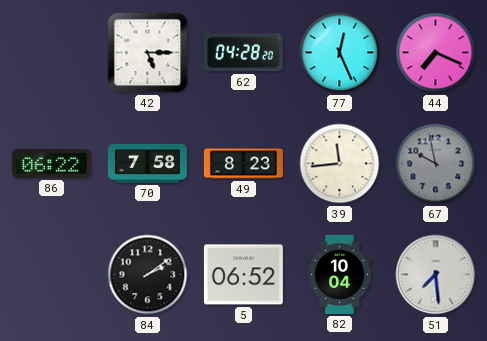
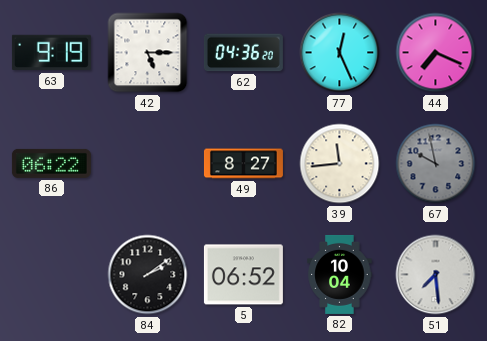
63: none -> 9:19 (51, 53)
62: 04:28 -> 04:36 (243, 53)
70: 7:58 -> none (147, 163)
49: 8:23 -> 8:27 (243, 164)
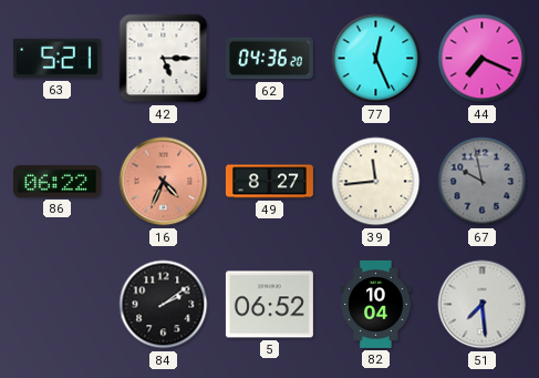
63: 9:19 -> 5:21 (56, 59)
16: none -> 4:34 (164, 182)
